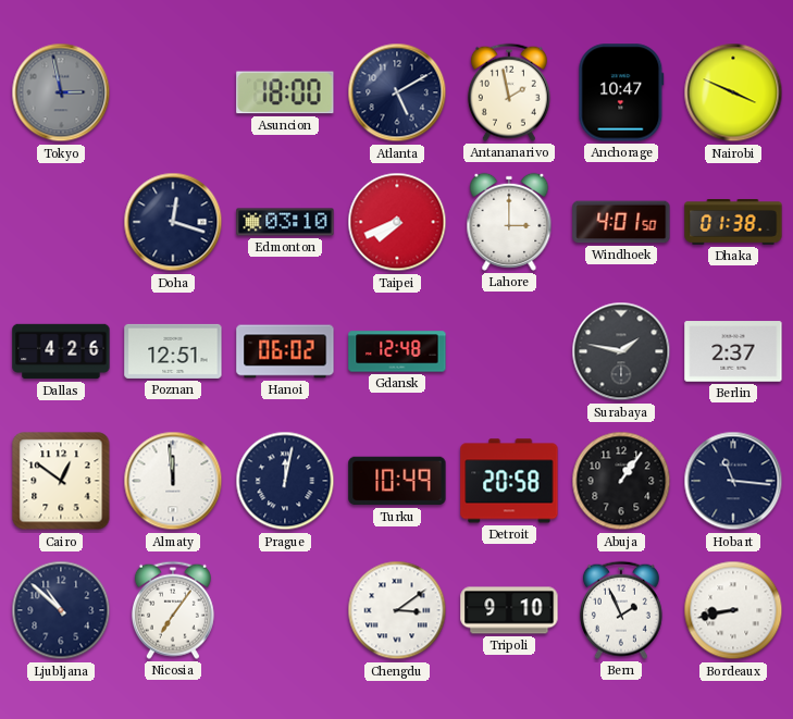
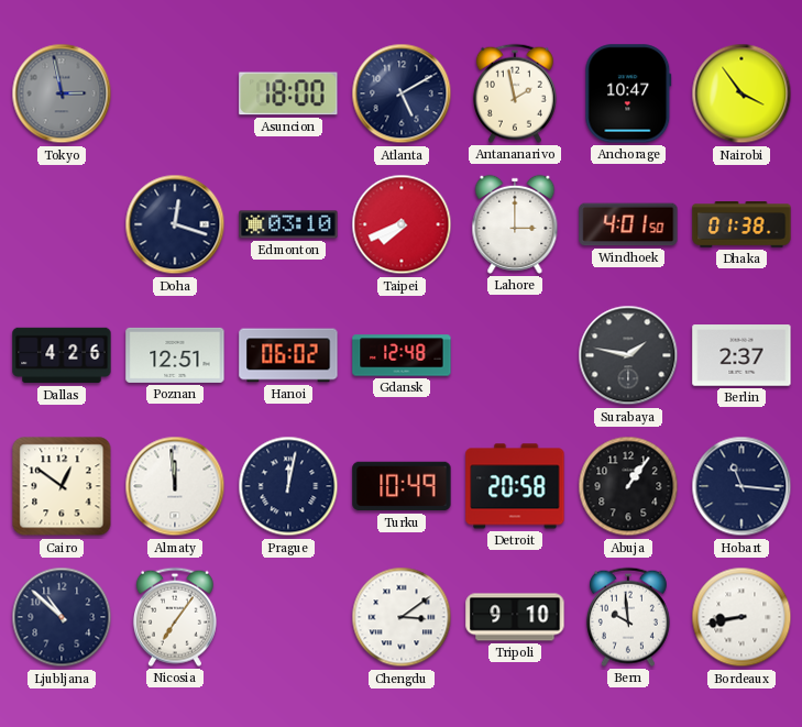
Nairobi: 3:49 -> 3:54 (741, 93)
Bern: 1:56 -> 9:59 (628, 617)
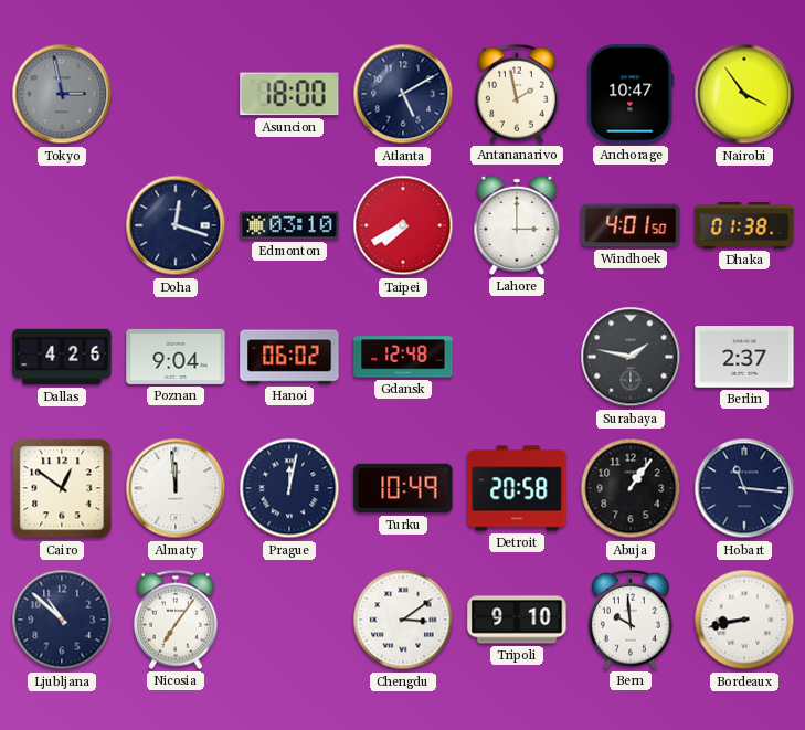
Taipei: 7:41 -> 7:40 (403, 225)
Poznan: 12:51 -> 9:04 (176, 357)
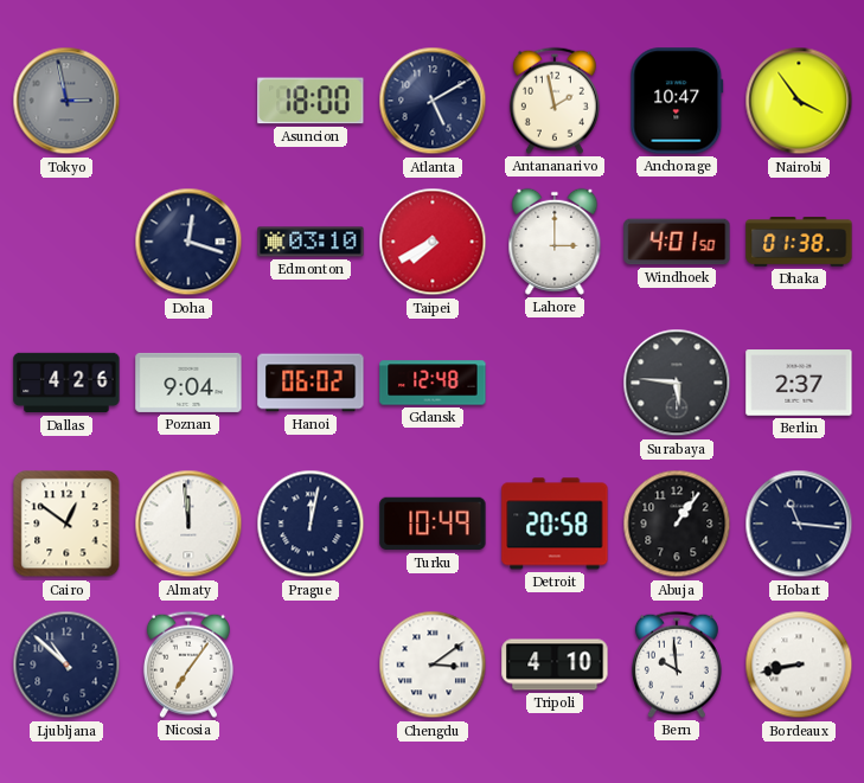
Surabaya: 1:47 -> 5:46 (677, 383)
Tripoli: 9:10 -> 4:10 (555, 665)
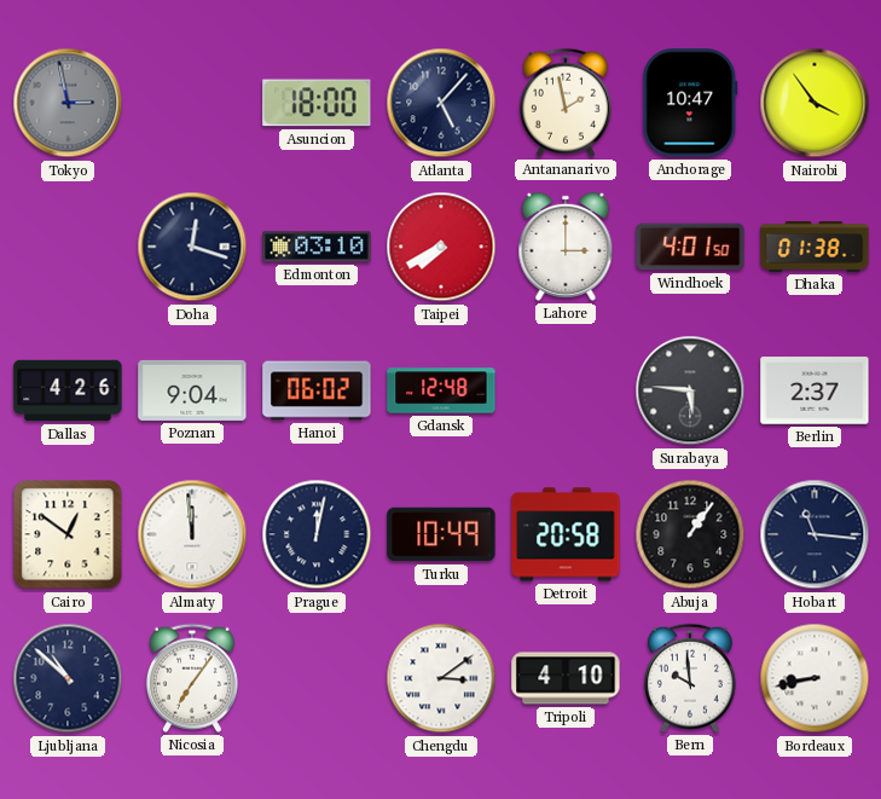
Atlanta: 5:10 -> 5:07 (441, 103)
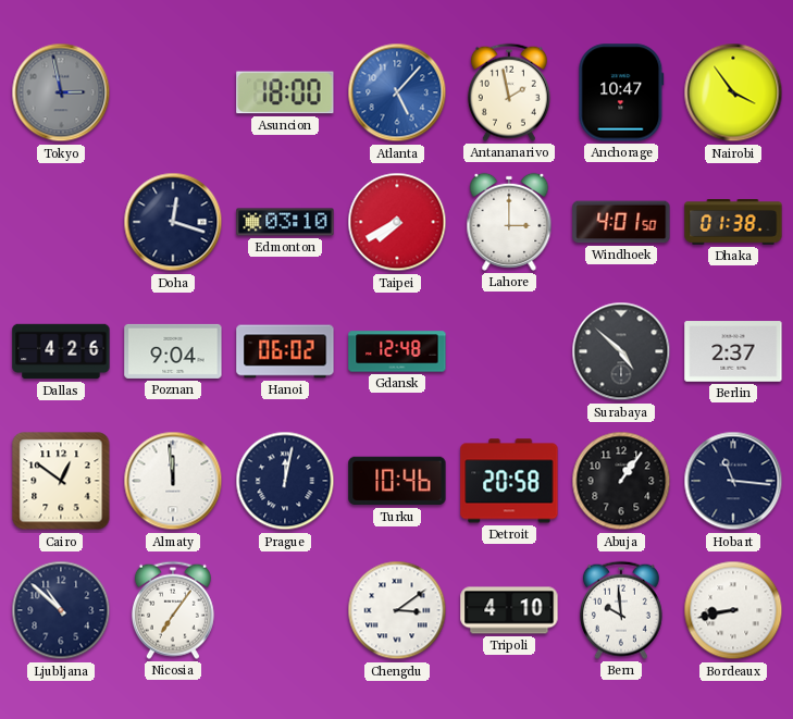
Atlanta dial: navy -> blue (397, 92)
Surabaya: 5:46 -> 4:52 (621, 351)
Turku: 10:49 -> 10:46 (397, 481)
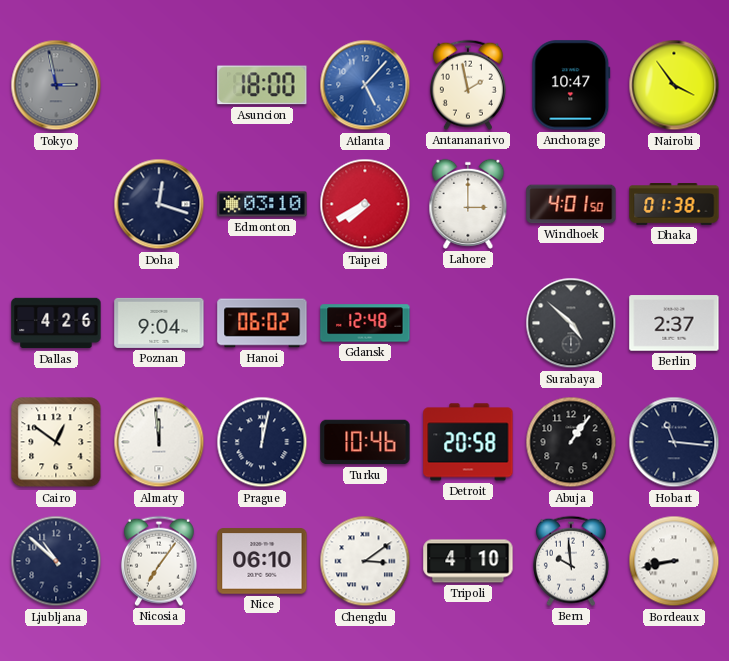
Nice: none -> 06:10 (262, 561)
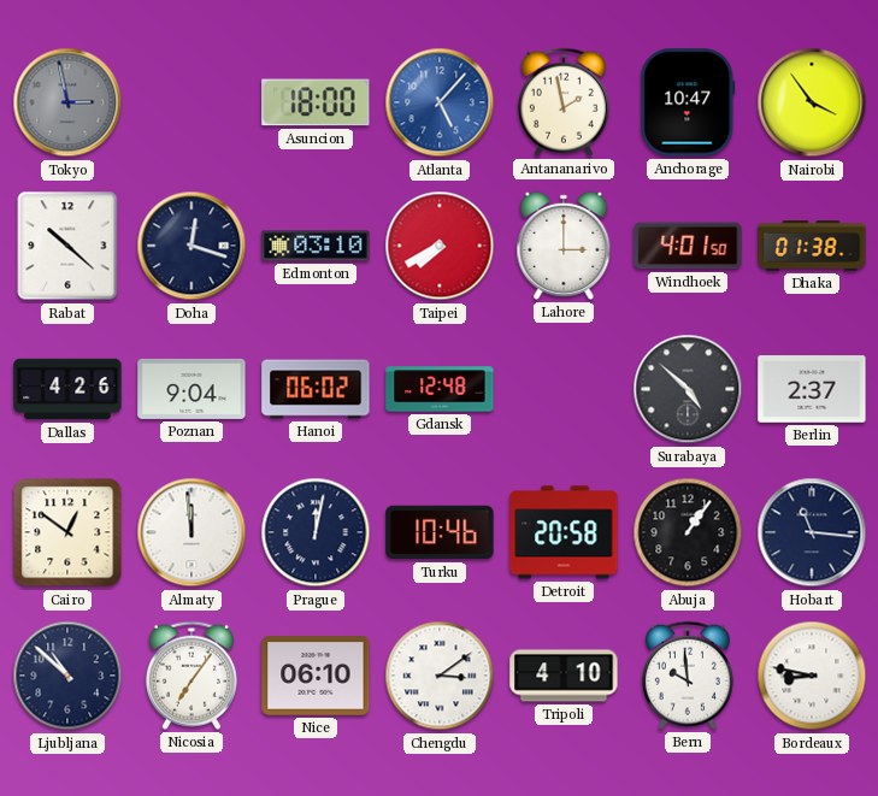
Rabat: none -> 10:22 (67, 246)
Bordeaux: 8:43 -> 8:47 (812, 676)
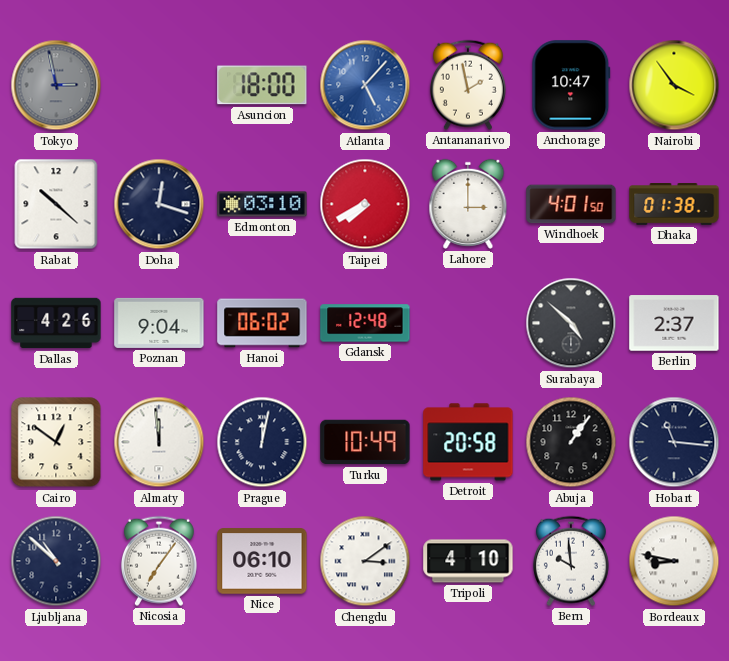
Turku: 10:46 -> 10:49 (365, 442)
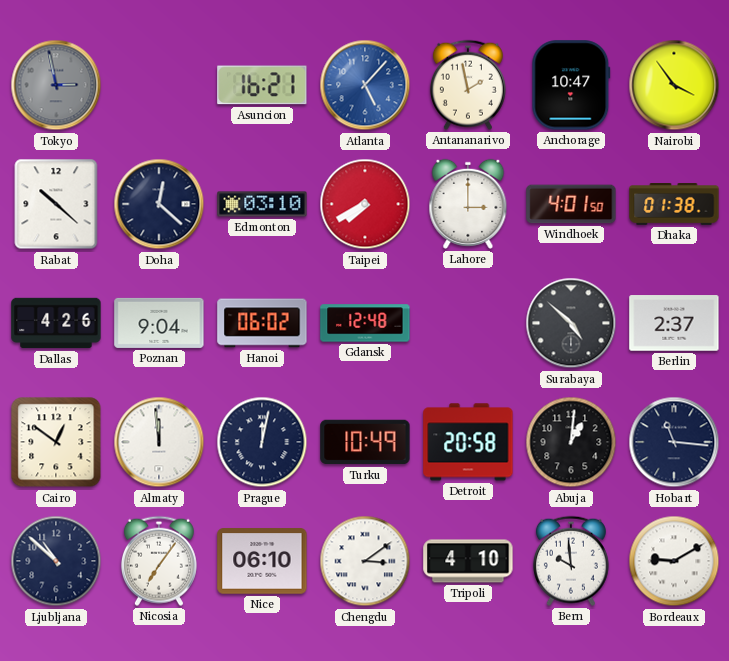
Asuncion: 18:00 -> 16:21 (262, 85)
Doha: 12:18 -> 12:22 (159, 204)
Abuja: 1:06 -> 1:01 (571, 442)
Bordeaux: 8:47 -> 9:10 (674, 561)
